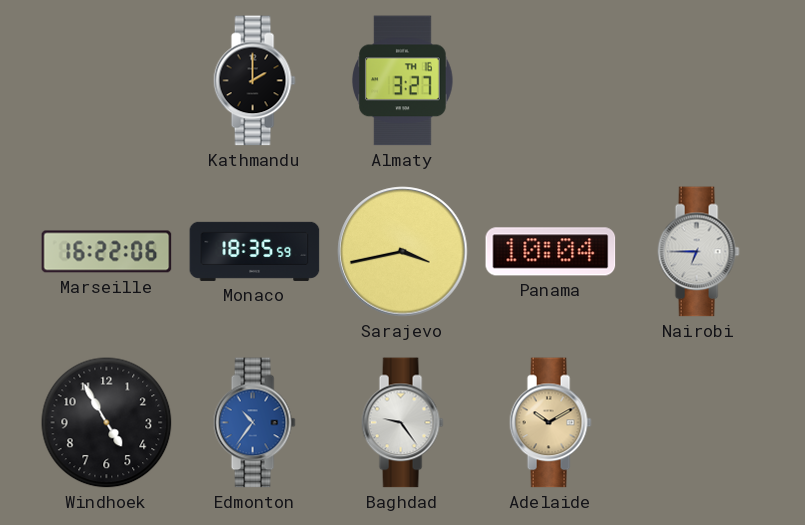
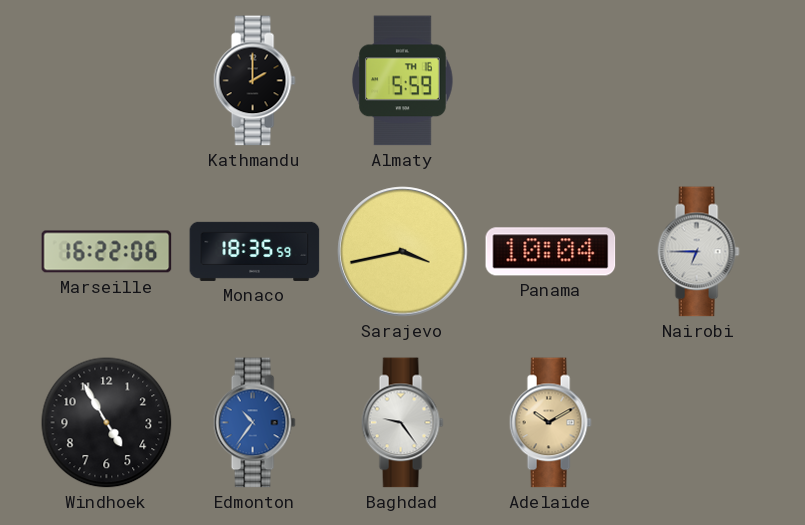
Almaty: 3:27 -> 5:59 (403, 81)
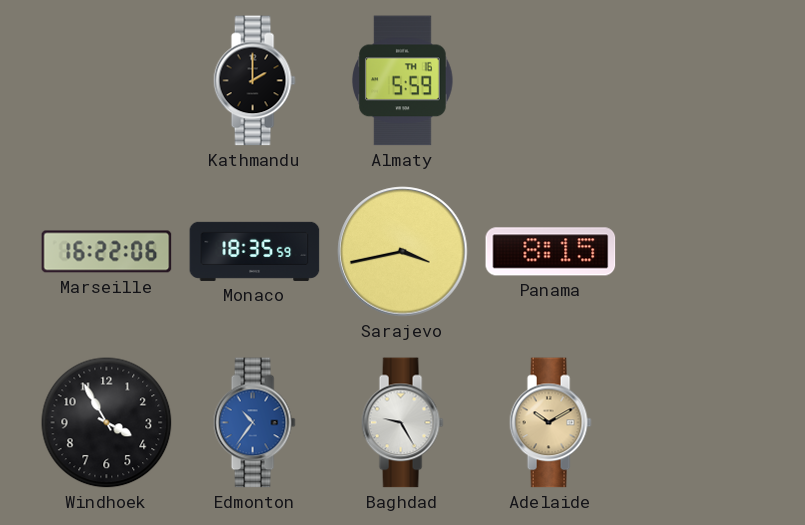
Panama: 10:04 -> 8:15 (551, 252)
Nairobi: 6:45 -> none (698, 252)
Windhoek: 4:55 -> 3:55 (107, 423)
Baghdad: 9:24 -> 9:25 (402, 423)
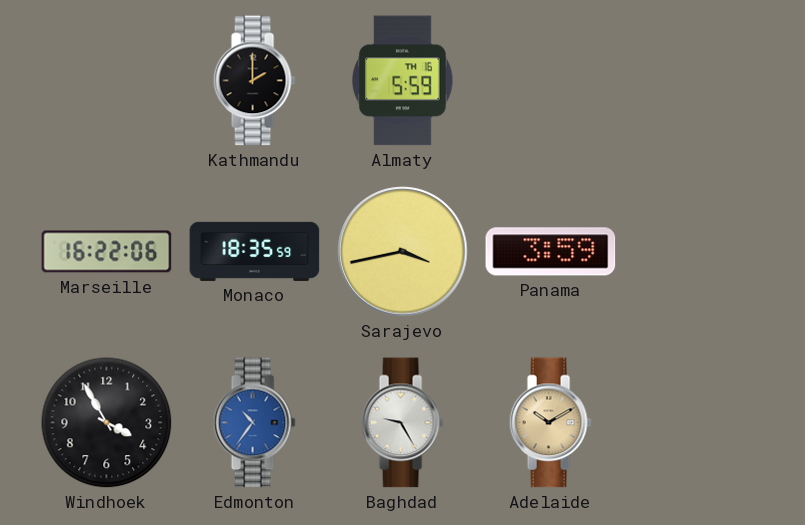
Panama: 8:15 -> 3:59 (551, 252)
